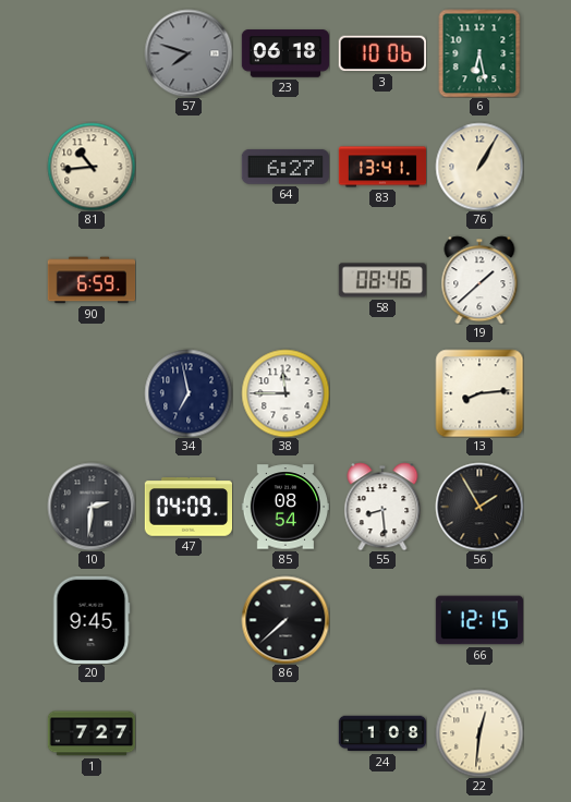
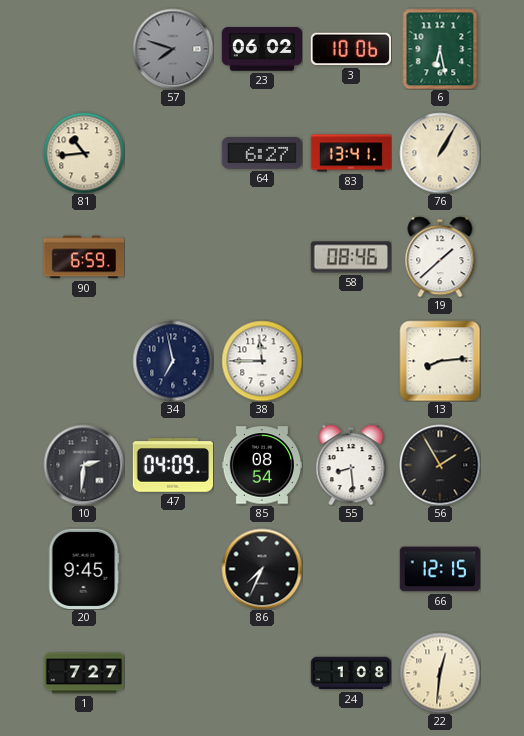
23: 06:18 -> 06:02 (261, 49)
86: 7:38 -> 7:34 (262, 569)
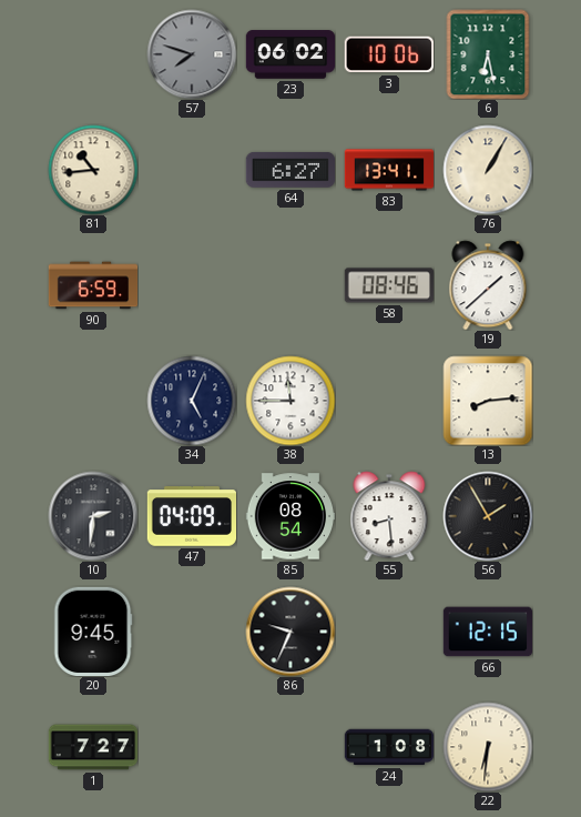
34: 6:58 -> 5:04 (192, 401)
86: 7:34 -> 9:34 (290, 632)
22: 12:31 -> 6:31 (488, 747)
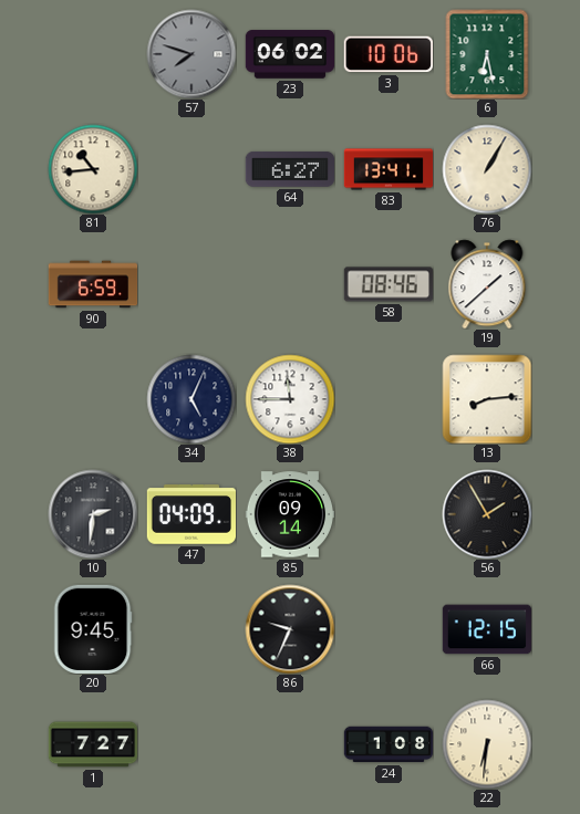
85: 08:54 -> 09:14 (290, 514)
55: 8:29 -> none (389, 516)
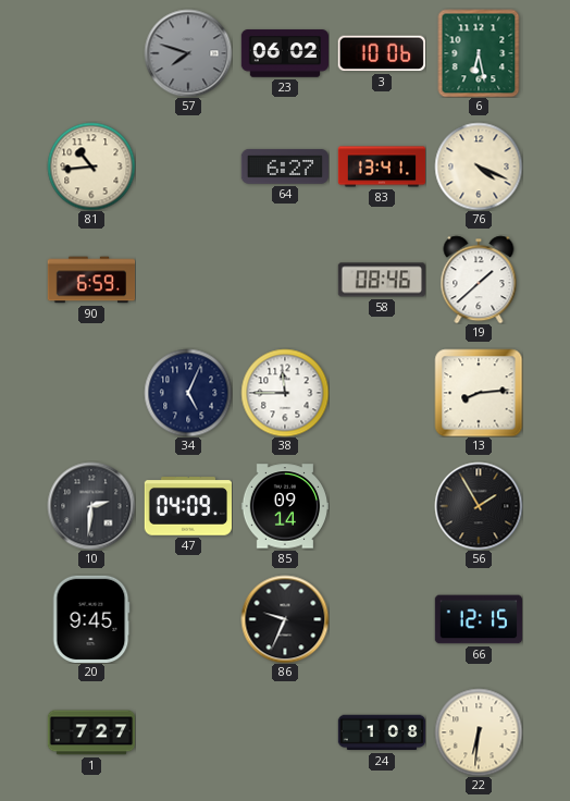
76: 1:05 -> 4:19 (479, 167)
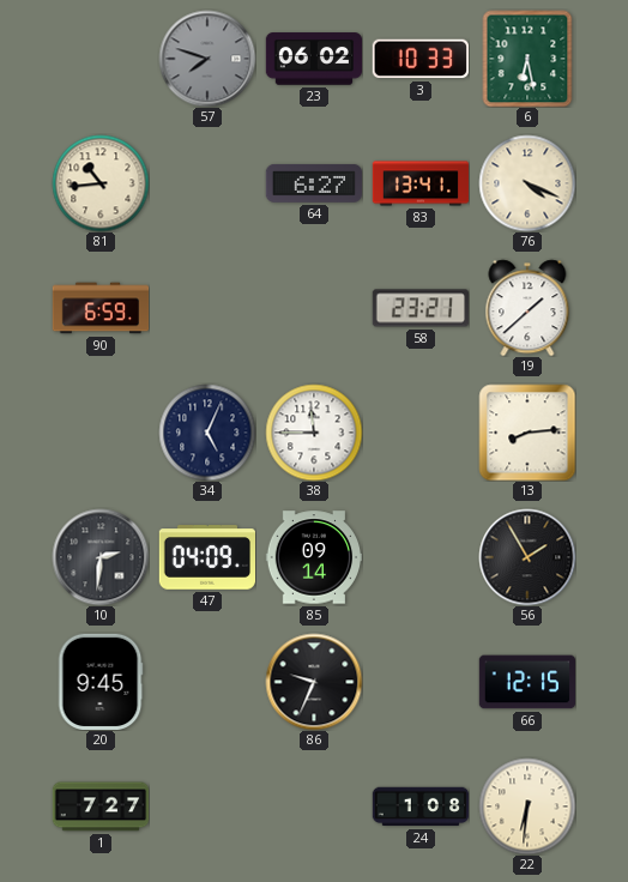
3: 10:06 -> 10:33 (421, 59)
58: 08:46 -> 23:21 (419, 308)
